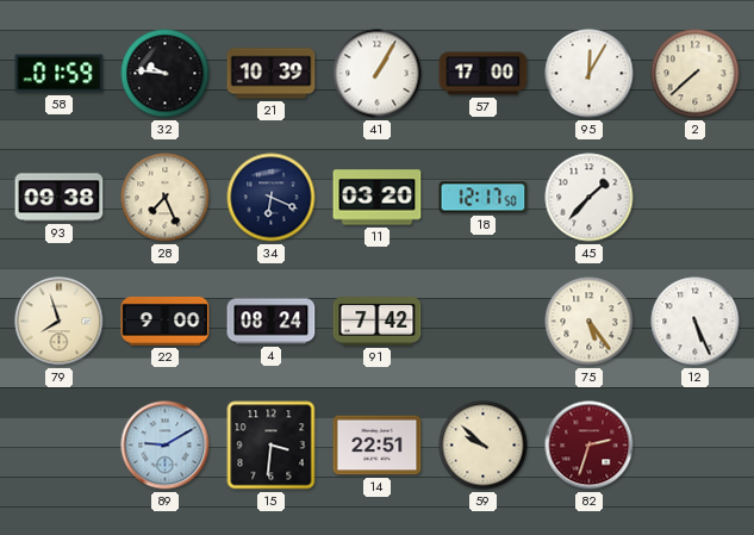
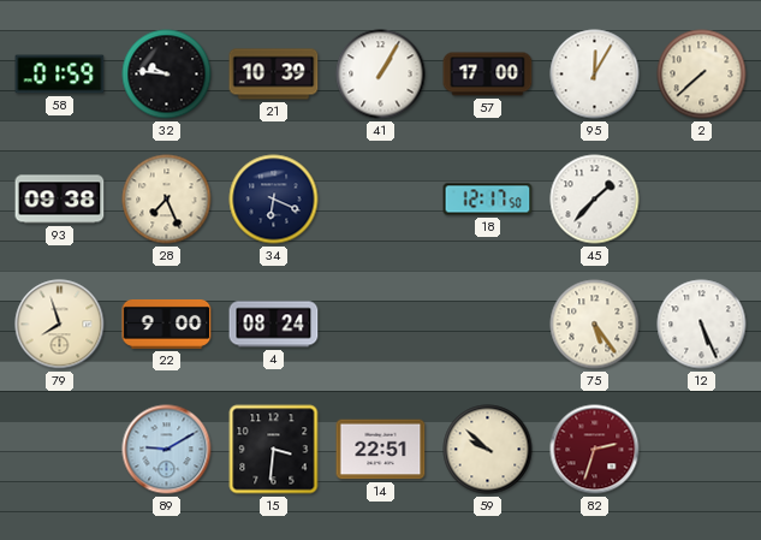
11: 03:20 -> none (378, 198)
91: 7:42 -> none (378, 322)
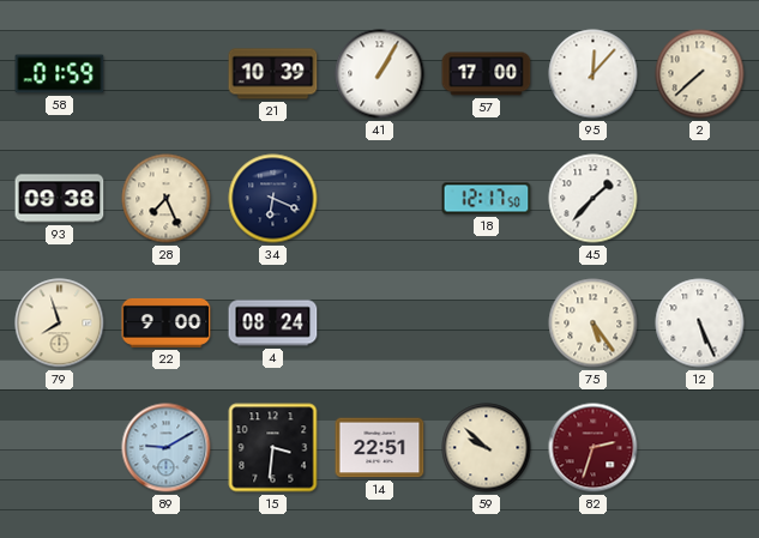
32: 9:46 -> none (167, 75)
95: 12:05 -> 12:07 (594, 74)
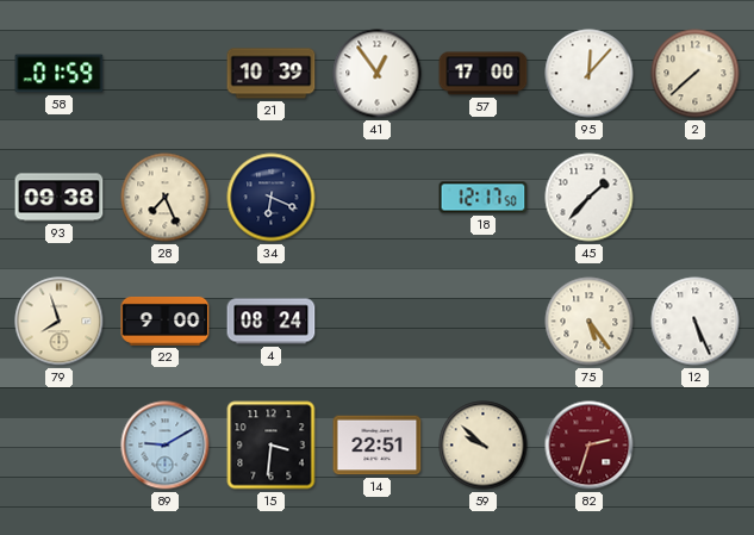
41: 1:05 -> 12:54 (378, 74)
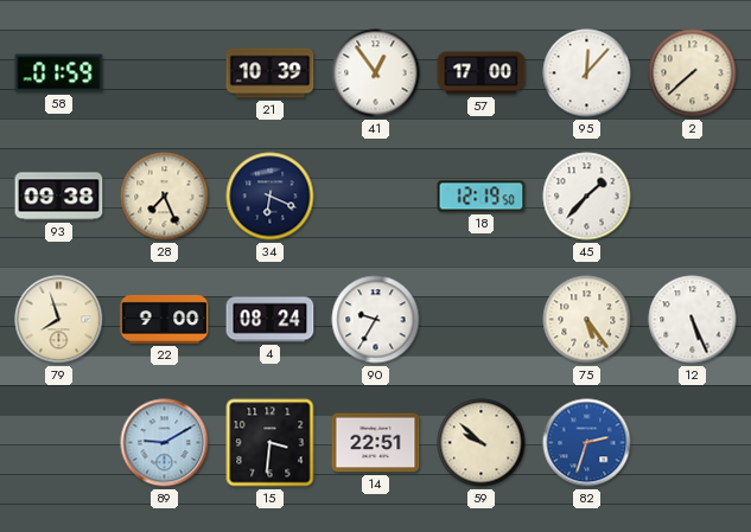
18: 12:17 -> 12:19 (482, 197)
90: none -> 9:35 (376, 320)
82 dial: burgundy -> blue (587, 443)
